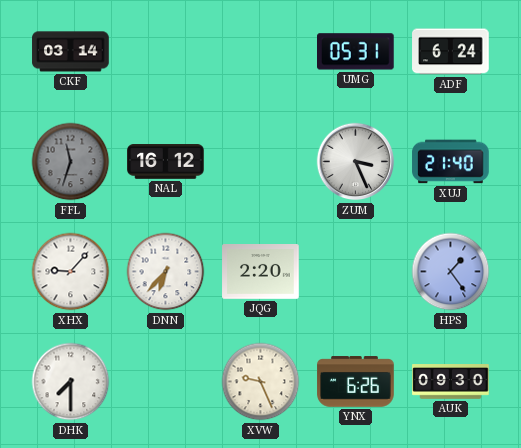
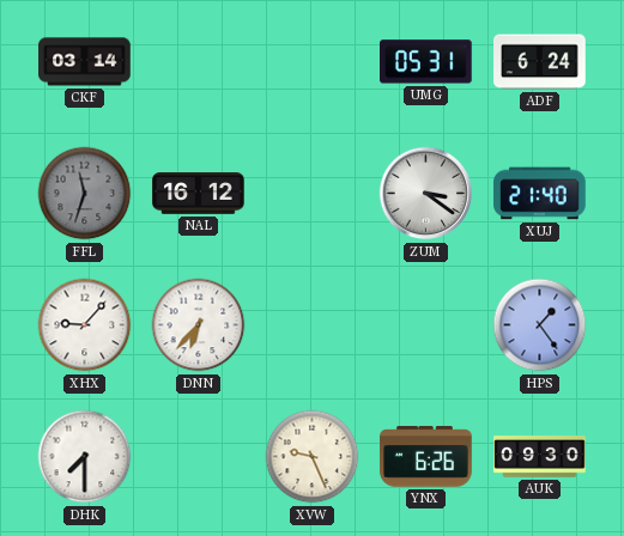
ZUM: 3:26 -> 3:21 (426, 194)
JQG: 2:20 -> none (261, 272)
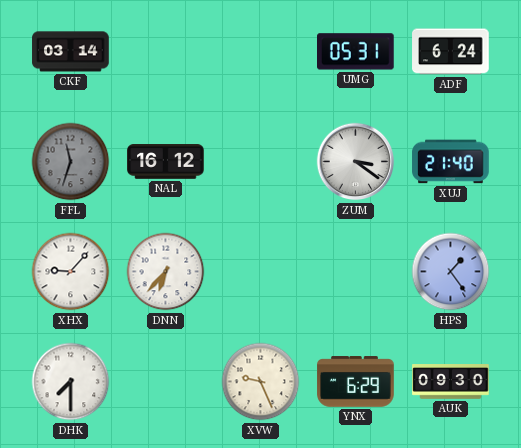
YNX: 6:26 -> 6:29 (356, 382)
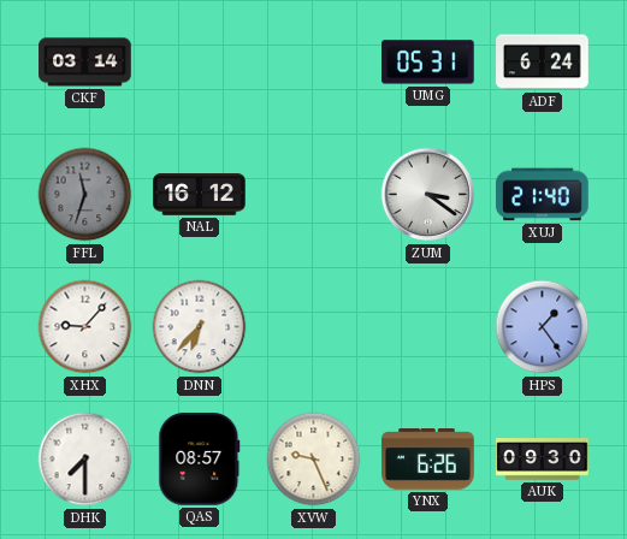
QAS: none -> 08:57 (200, 460)
YNX: 6:29 -> 6:26 (428, 460)
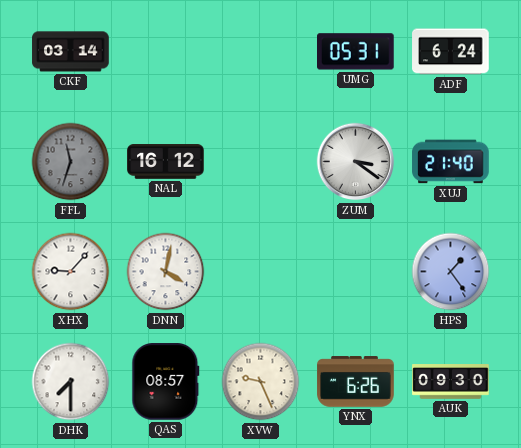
DNN: 6:37 -> 4:02 (166, 272)
